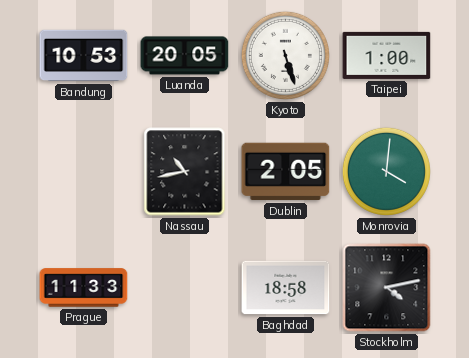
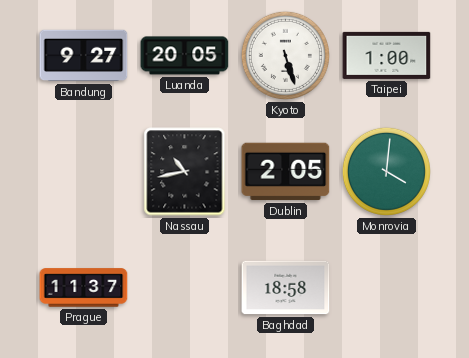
Bandung: 10:53 -> 9:27 (84, 56)
Prague: 11:33 -> 11:37 (84, 288)
Stockholm: 4:13 -> none (387, 288)
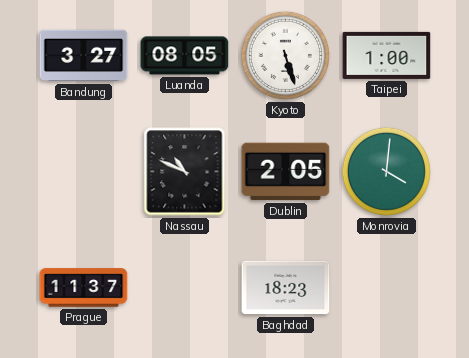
Bandung: 9:27 -> 3:27 (84, 56)
Luanda: 20:05 -> 08:05 (185, 56)
Nassau: 10:43 -> 10:49 (185, 172)
Baghdad: 18:58 -> 18:23 (286, 288)
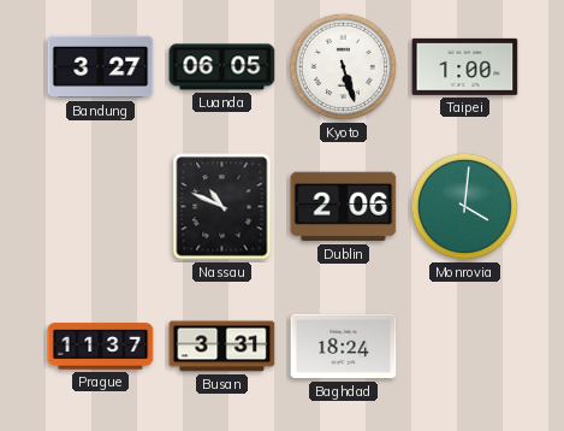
Luanda: 08:05 -> 06:05 (222, 67)
Dublin: 2:05 -> 2:06 (344, 207)
Busan: none -> 3:31 (222, 347)
Baghdad: 18:23 -> 18:24 (344, 347)
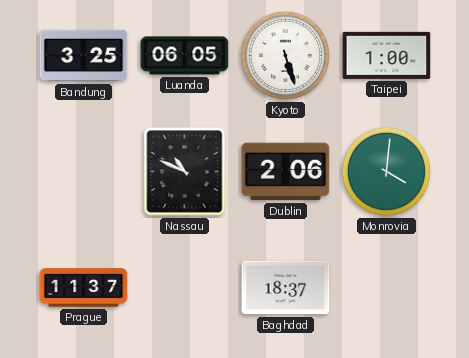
Bandung: 3:27 -> 3:25 (84, 56)
Busan: 3:31 -> none (222, 347)
Baghdad: 18:24 -> 18:37 (286, 288)
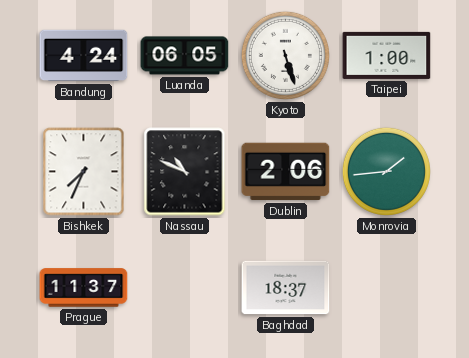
Bandung: 3:25 -> 4:24 (84, 56)
Bishkek: none -> 7:34 (84, 172)
Monrovia: 4:01 -> 1:44 (386, 171)
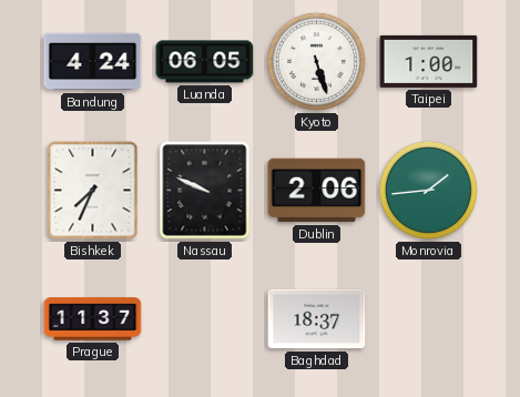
Nassau: 10:49 -> 9:49 (205, 191)
